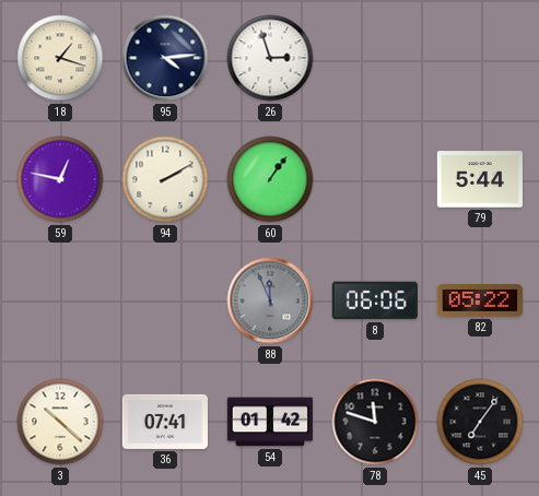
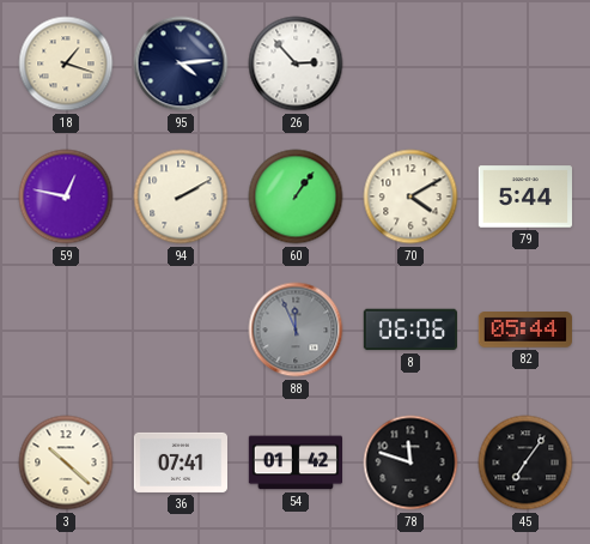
26: 2:57 -> 2:53 (296, 64)
70: none -> 4:10 (410, 197)
82: 05:22 -> 05:44 (524, 330)
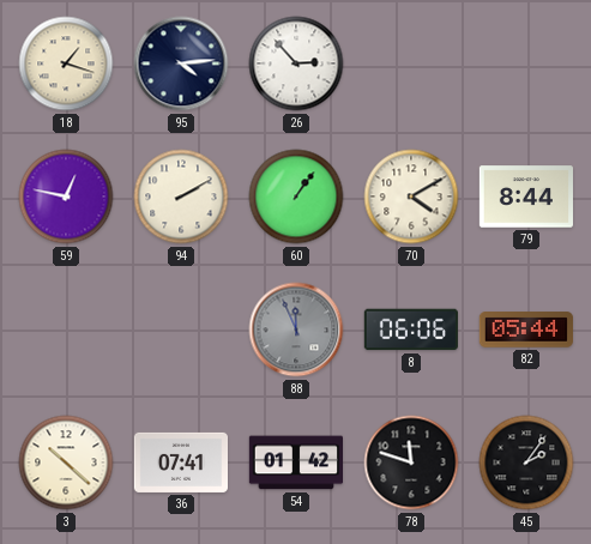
79: 5:44 -> 8:44 (525, 197)
45: 7:06 -> 2:06 (526, 463)
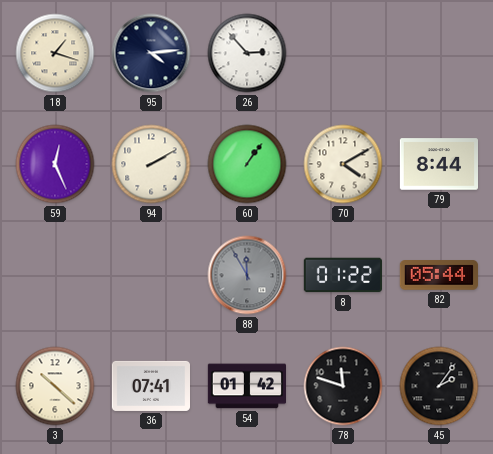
59: 12:47 -> 12:26 (55, 164)
88: 11:56 -> 11:55 (247, 275)
8: 06:06 -> 01:22 (342, 275)
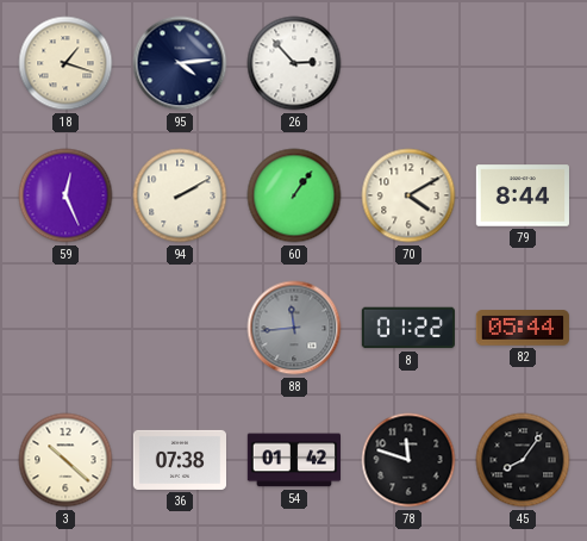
88: 11:55 -> 11:44 (294, 328)
36: 07:41 -> 07:38 (179, 460)
45: 2:06 -> 8:06 (523, 460)
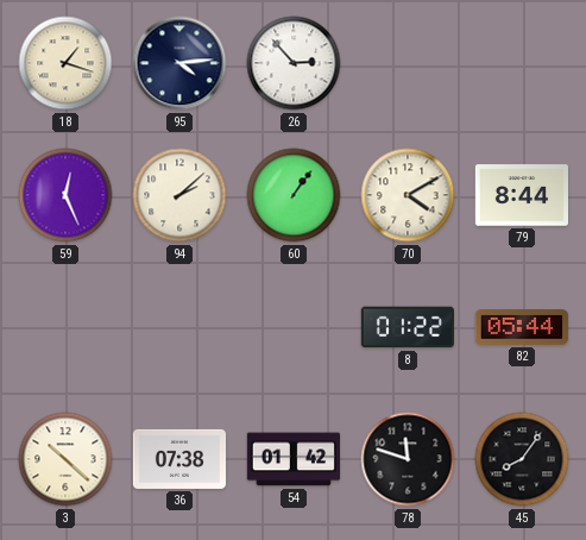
94: 2:10 -> 2:08 (179, 195)
88: 11:44 -> none (294, 328)
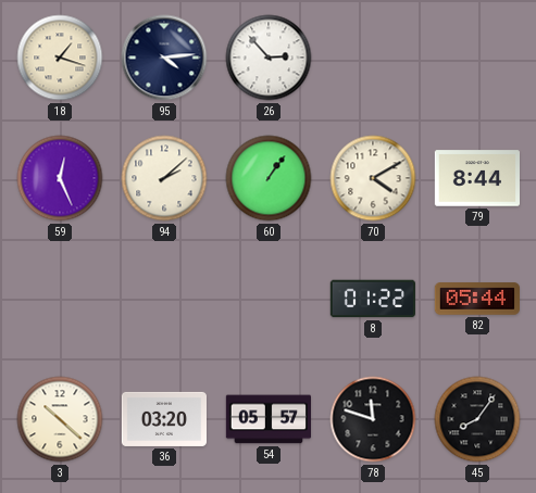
36: 07:38 -> 03:20 (163, 419)
54: 01:42 -> 05:57 (267, 419)
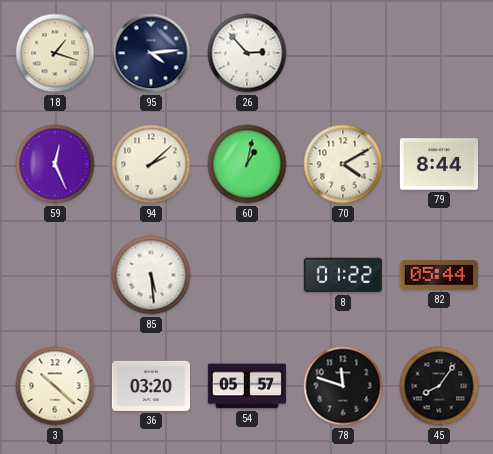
60: 1:06 -> 1:02 (247, 164)
85: none -> 5:29 (151, 275)
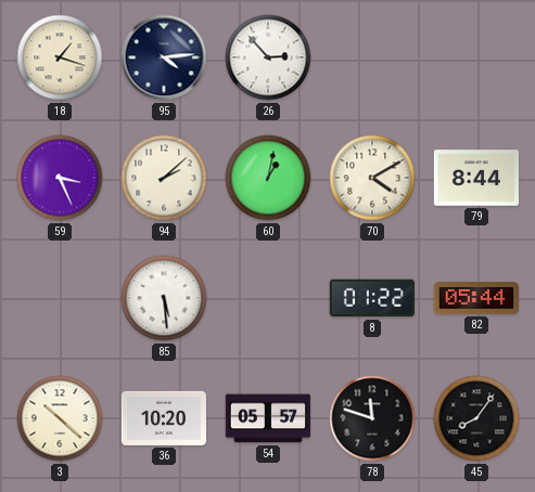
59: 12:26 -> 3:26 (60, 178)
36: 03:20 -> 10:20 (163, 418)
